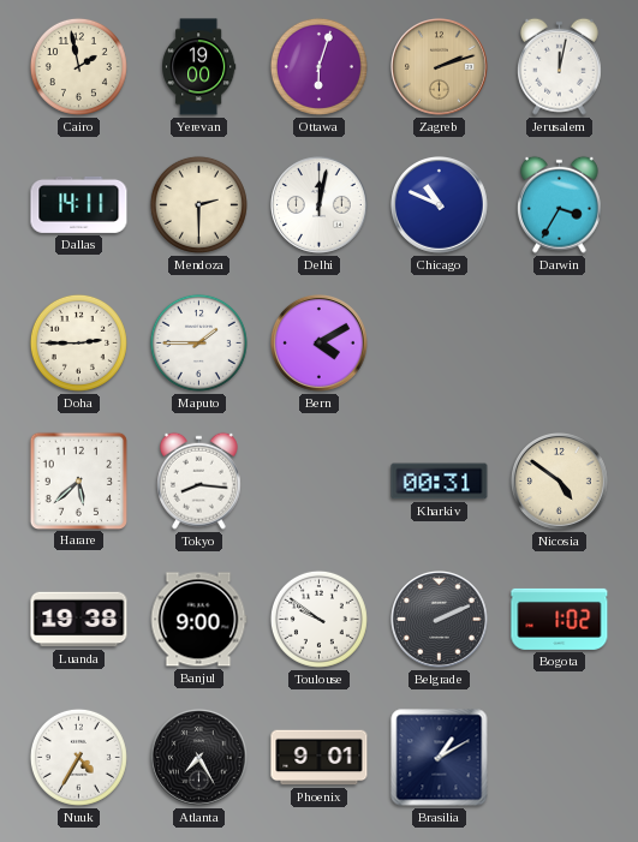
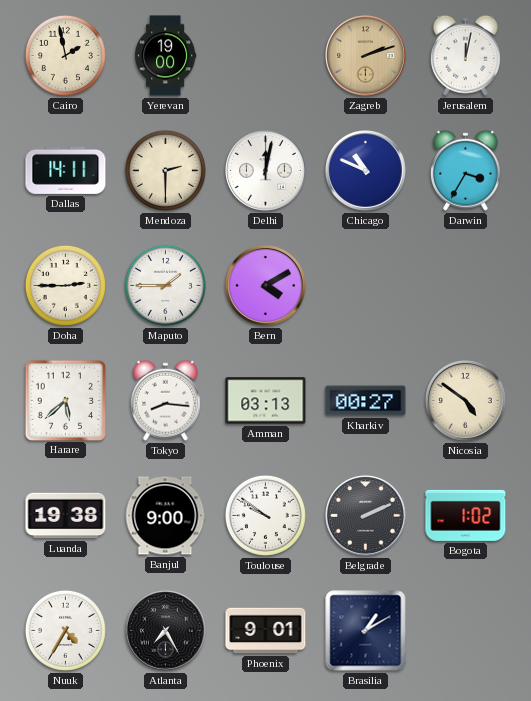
Ottawa: 6:03 -> none (318, 66)
Amman: none -> 03:13 (266, 401)
Kharkiv: 00:31 -> 00:27 (366, 401)
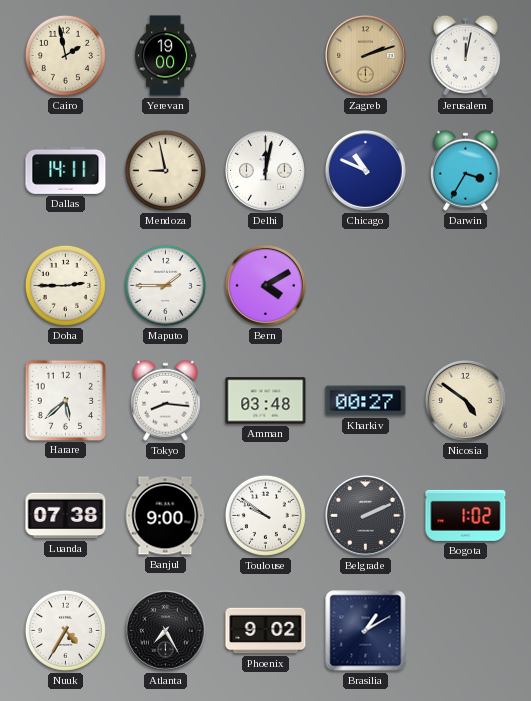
Mendoza: 2:30 -> 8:58 (165, 170)
Amman: 03:13 -> 03:48 (266, 401)
Luanda: 19:38 -> 07:38 (66, 516)
Phoenix: 9:01 -> 9:02 (266, 631)
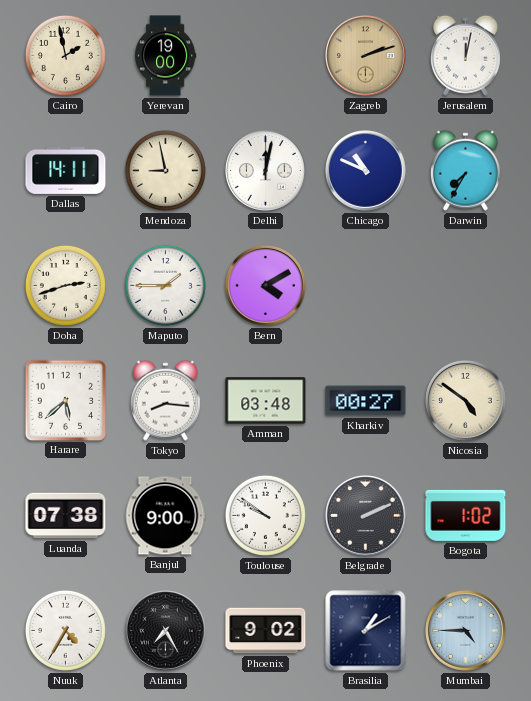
Darwin: 3:35 -> 7:35 (465, 170)
Doha: 2:45 -> 2:42 (65, 285)
Mumbai: none -> 4:45 (466, 631)
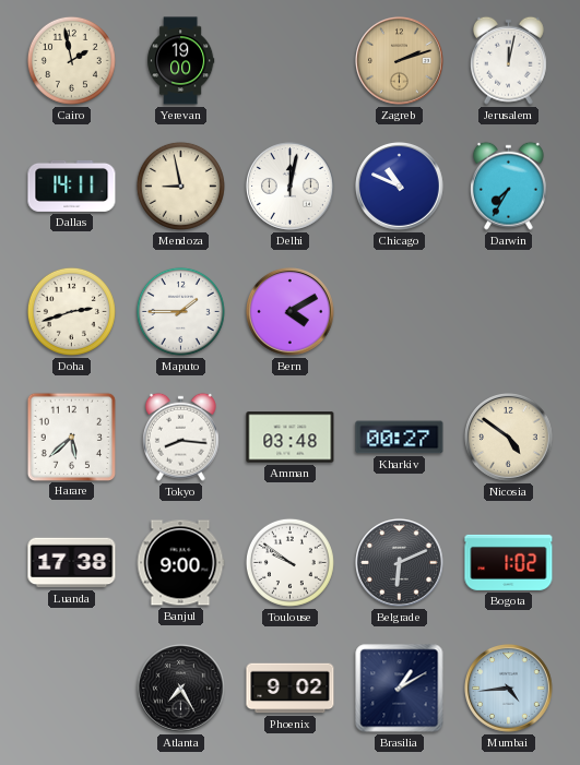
Luanda: 07:38 -> 17:38 (72, 563)
Belgrade: 2:11 -> 6:11 (400, 563)
Nuuk: 4:35 -> none (65, 630)
Mumbai: 4:45 -> 4:44 (509, 689)
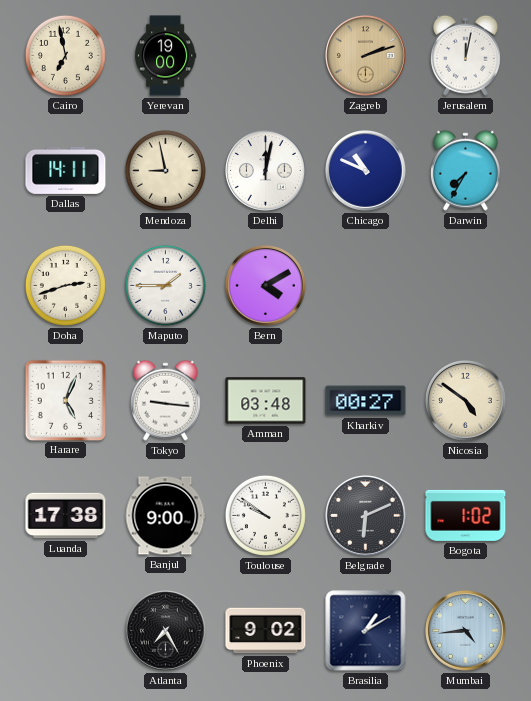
Cairo: 1:58 -> 6:58 (65, 55)
Harare: 5:38 -> 5:04 (65, 400)
Tokyo: 8:16 -> 9:16 (165, 400)
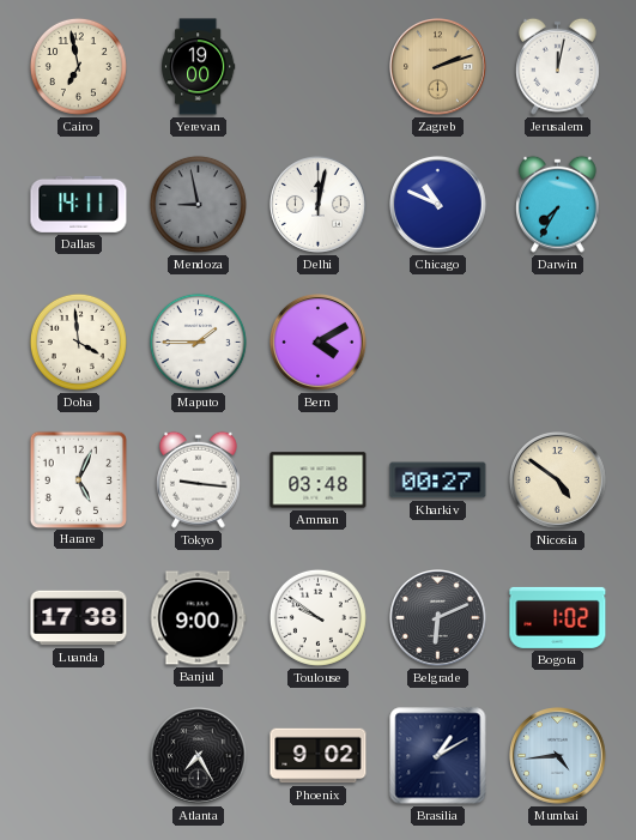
Mendoza dial: cream -> grey (198, 204)
Doha: 2:42 -> 3:59 (78, 342)
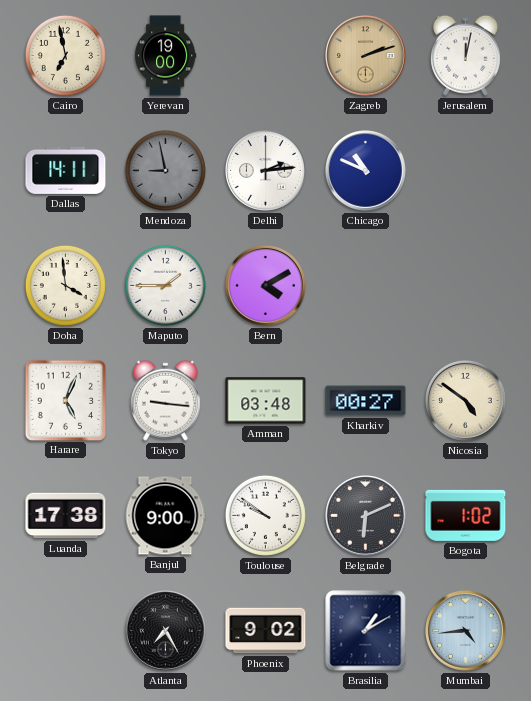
Delhi: 12:02 -> 2:14 (266, 171)
Darwin: 7:35 -> none (557, 204)
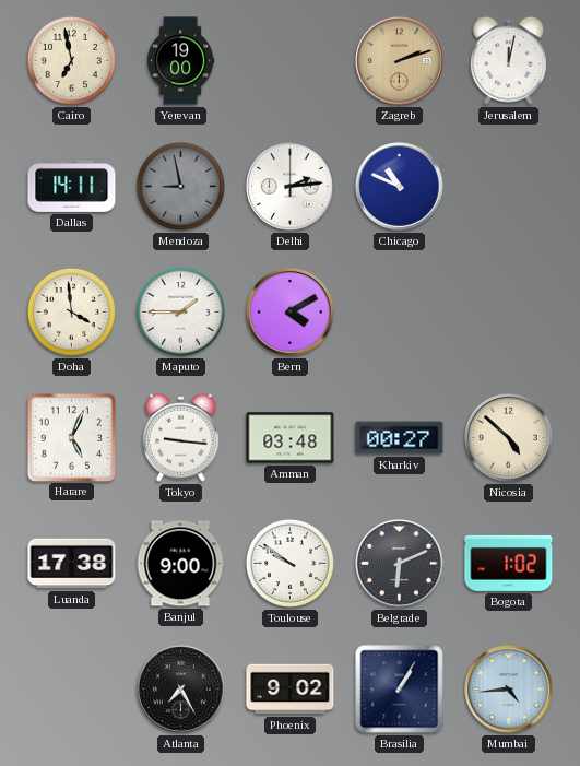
Nicosia: 4:51 -> 4:52 (509, 438)
Brasilia: 1:10 -> 1:05 (400, 690)
